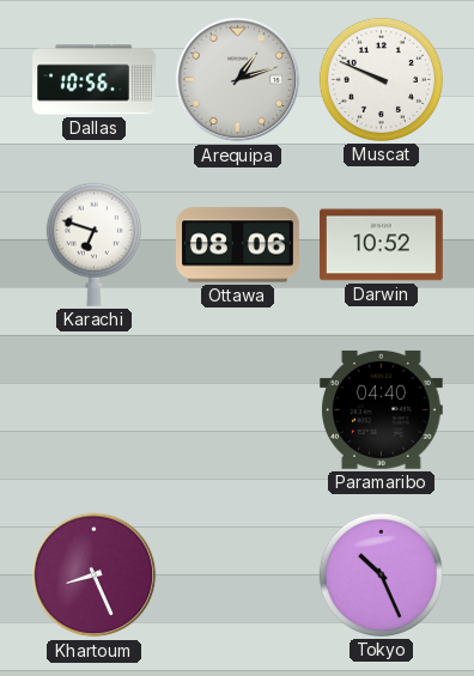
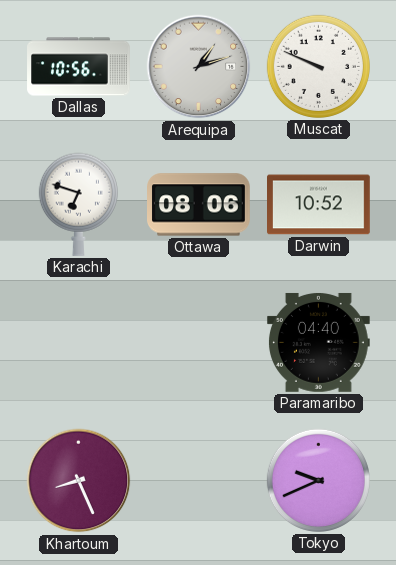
Tokyo: 10:26 -> 9:41 (318, 480)
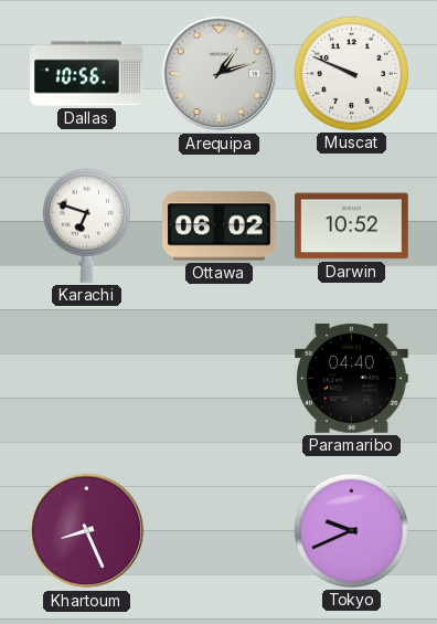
Ottawa: 08:06 -> 06:02 (220, 226)
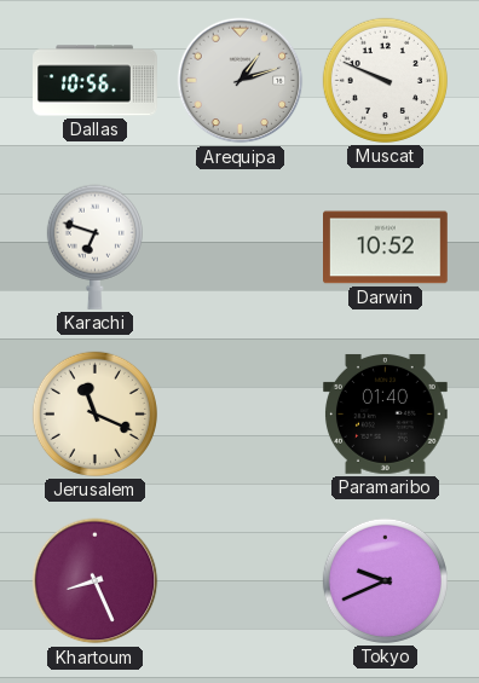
Ottawa: 06:02 -> none (220, 226)
Jerusalem: none -> 11:19 (94, 413)
Paramaribo: 04:40 -> 01:40 (386, 413)
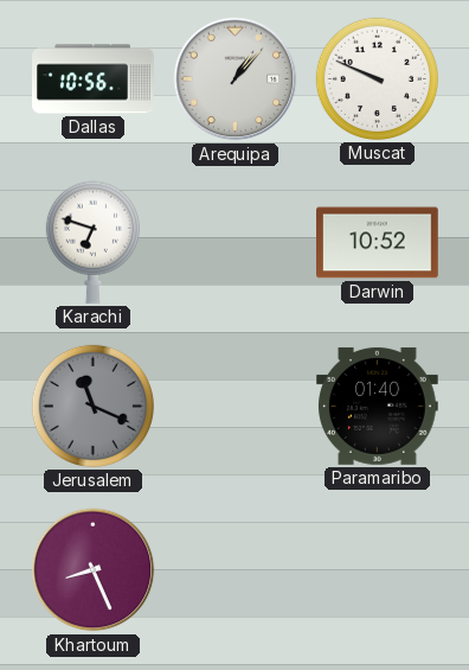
Arequipa: 1:12 -> 1:07 (236, 79)
Jerusalem dial: cream -> grey (92, 406)
Tokyo: 9:41 -> none (385, 580)
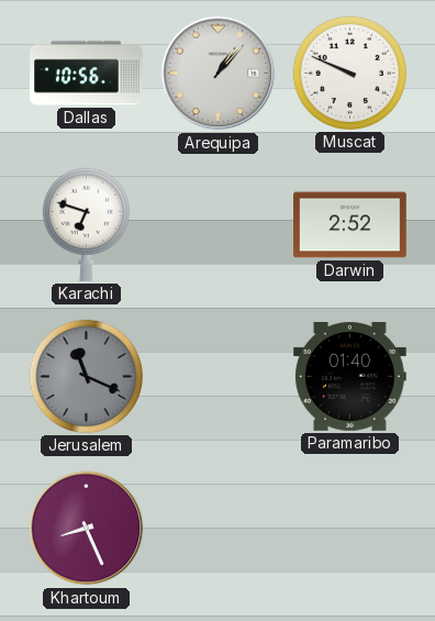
Darwin: 10:52 -> 2:52 (350, 225)
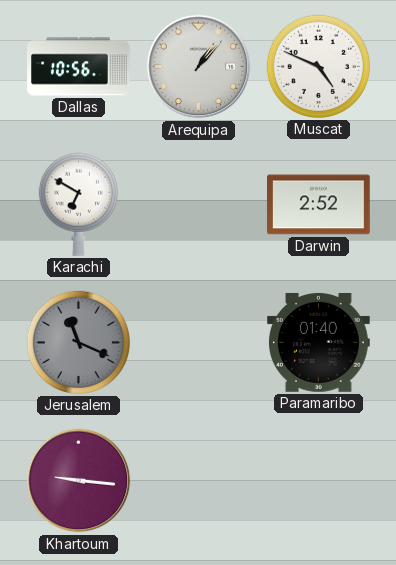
Muscat: 9:49 -> 4:49 (318, 66)
Karachi: 6:48 -> 6:50 (78, 204)
Khartoum: 8:26 -> 9:16 (79, 481)
